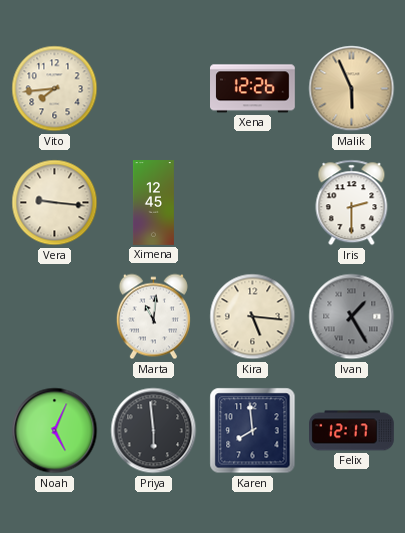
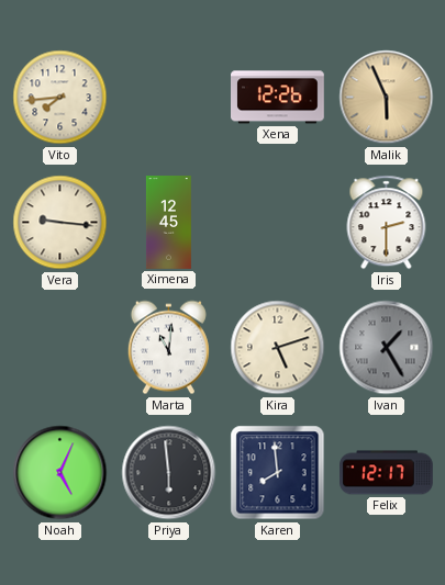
Kira: 5:16 -> 5:12 (278, 348)
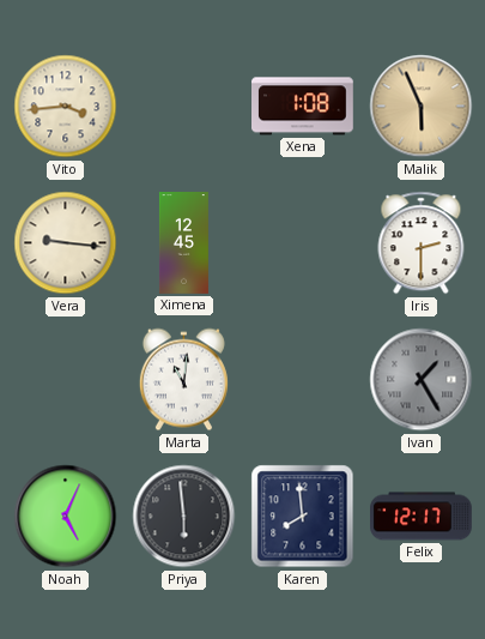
Vito: 7:44 -> 3:44 (66, 107)
Xena: 12:26 -> 1:08 (303, 107)
Kira: 5:12 -> none (278, 348)
